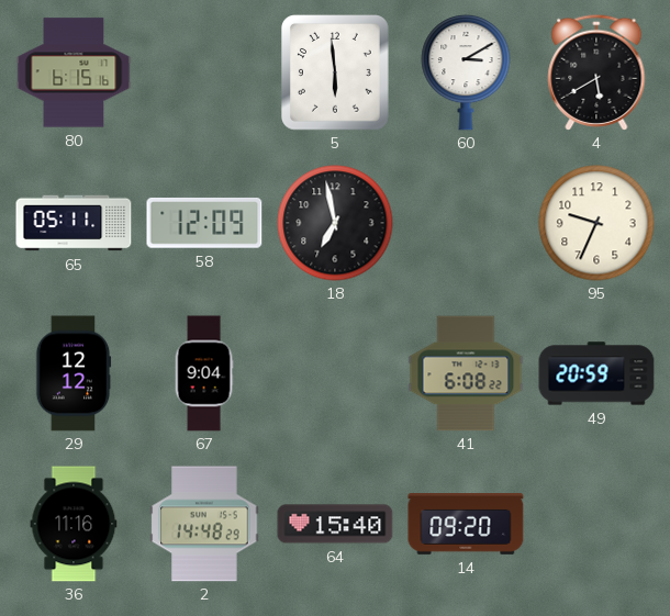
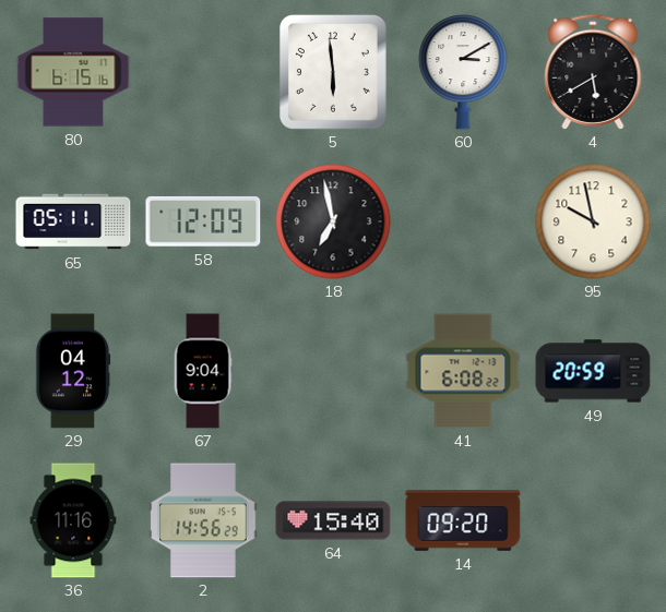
95: 9:34 -> 9:58 (593, 221)
29: 12:12 -> 04:12 (73, 371)
2: 14:48 -> 14:56 (203, 520)
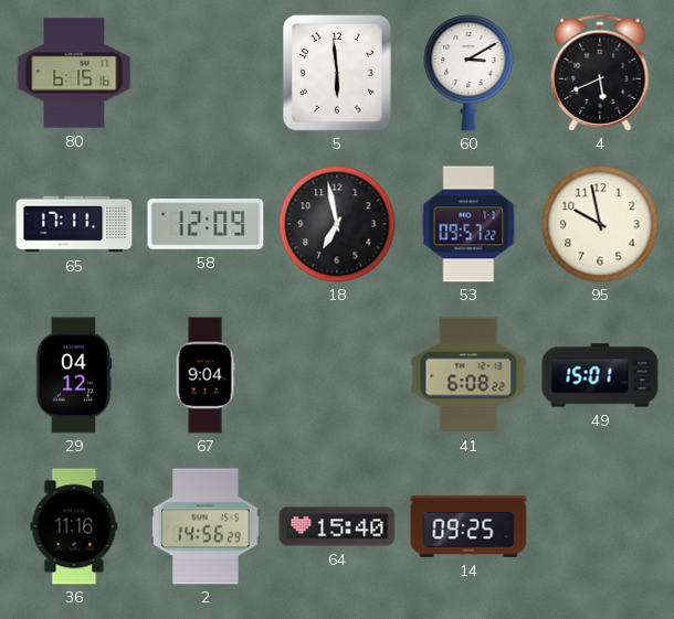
4: 5:40 -> 5:41 (600, 73)
65: 05:11 -> 17:11 (74, 224)
53: none -> 09:57 (468, 224)
49: 20:59 -> 15:01 (600, 375)
14: 09:20 -> 09:25 (468, 527)
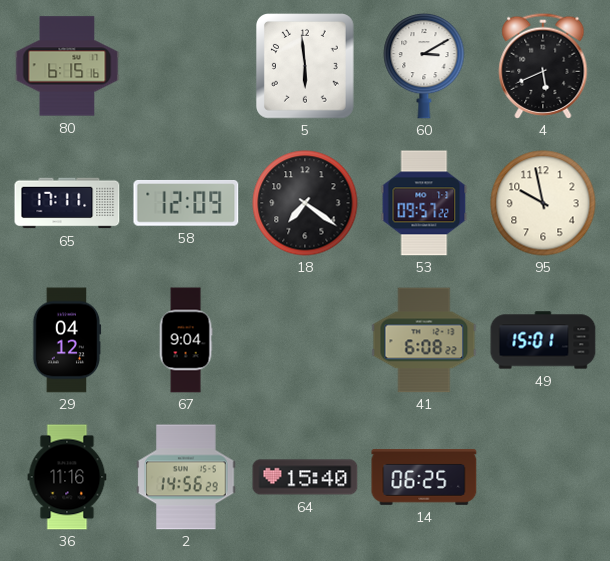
18: 6:58 -> 7:21 (305, 203)
14: 09:25 -> 06:25 (424, 478)
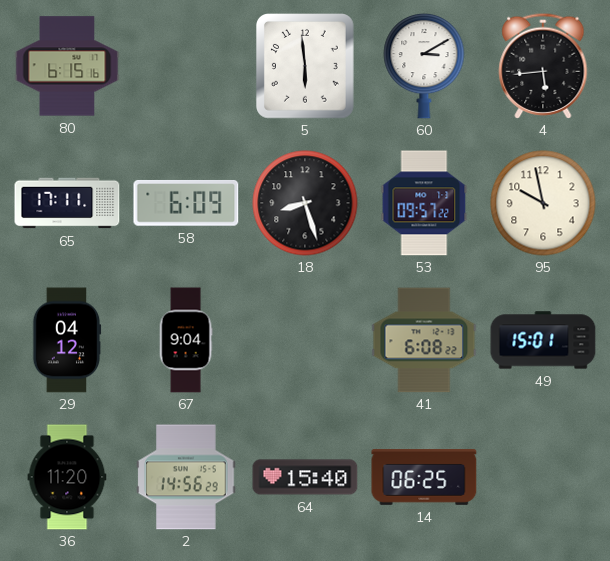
4: 5:41 -> 5:44 (543, 66)
58: 12:09 -> 6:09 (186, 203)
18: 7:21 -> 8:27 (305, 203)
36: 11:16 -> 11:20 (67, 477)
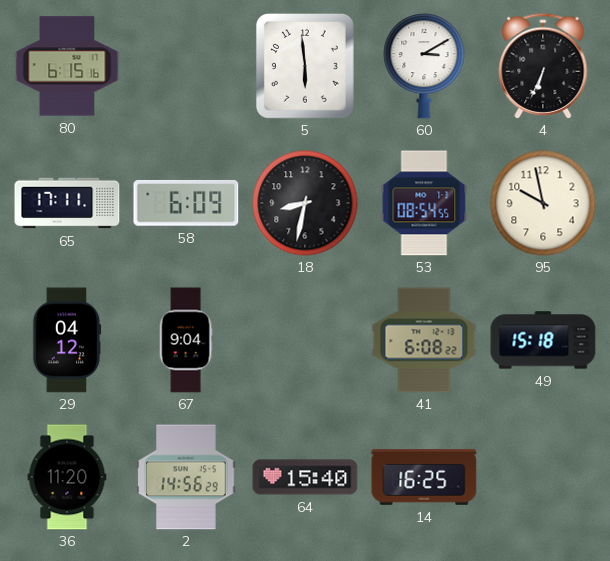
4: 5:44 -> 6:34 (543, 66)
18: 8:27 -> 8:32 (305, 203)
53: 09:57 -> 08:54 (424, 203)
49: 15:01 -> 15:18 (543, 340)
14: 06:25 -> 16:25 (424, 478)
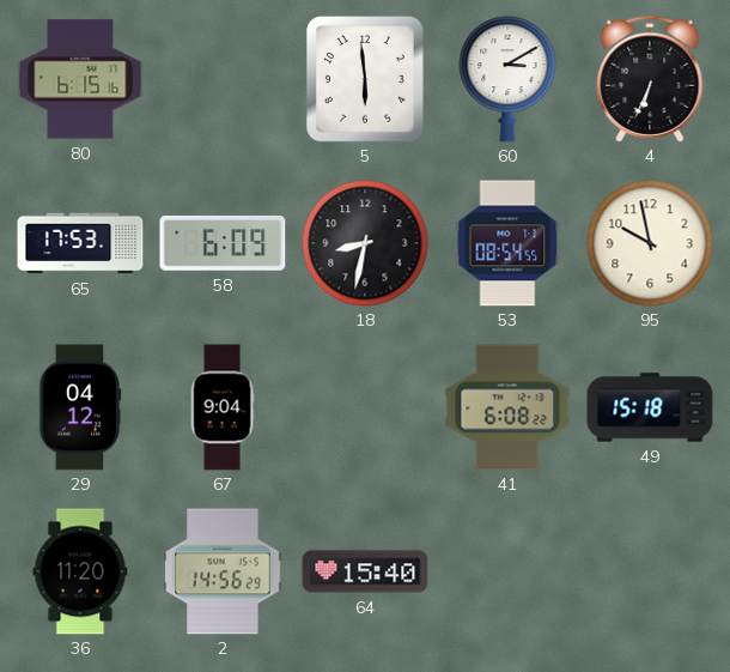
65: 17:11 -> 17:53 (80, 243)
14: 16:25 -> none (424, 478)
